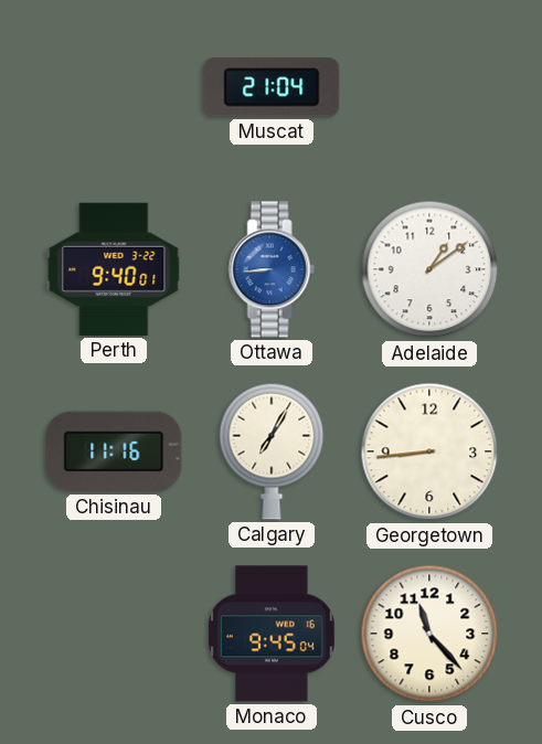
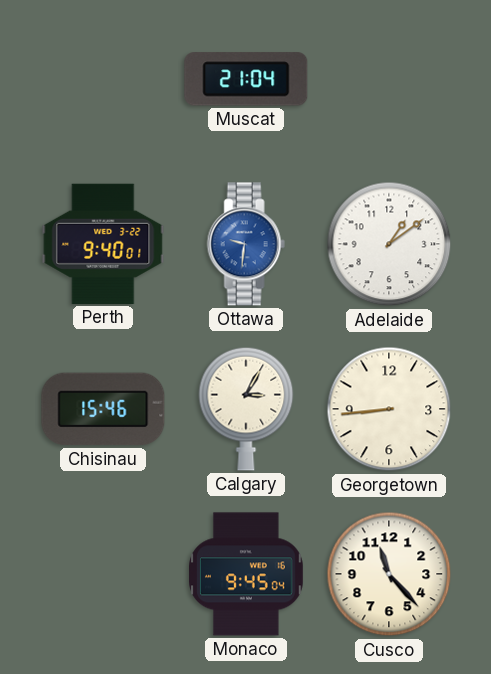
Ottawa: 8:44 -> 9:31 (246, 244)
Chisinau: 11:16 -> 15:46 (103, 409)
Calgary: 7:05 -> 3:05 (246, 409)
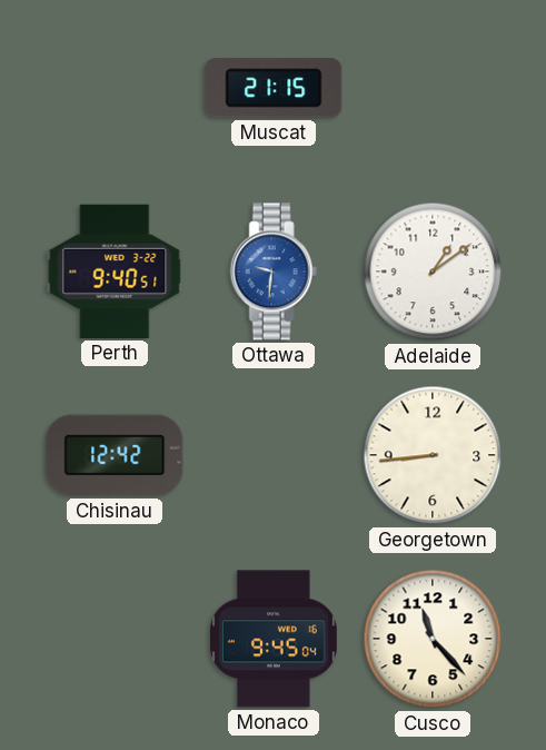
Muscat: 21:04 -> 21:15 (274, 88)
Perth: 9:40:01 -> 9:40:51 (115, 272)
Chisinau: 15:46 -> 12:42 (115, 455)
Calgary: 3:05 -> none (246, 409)
